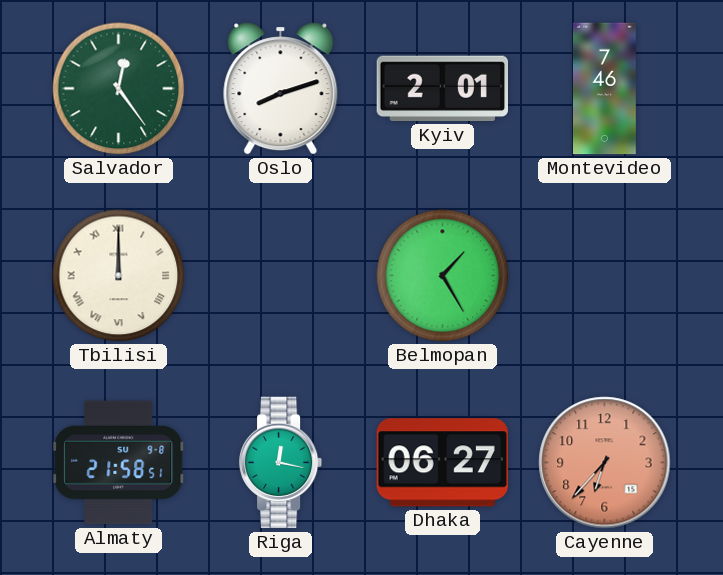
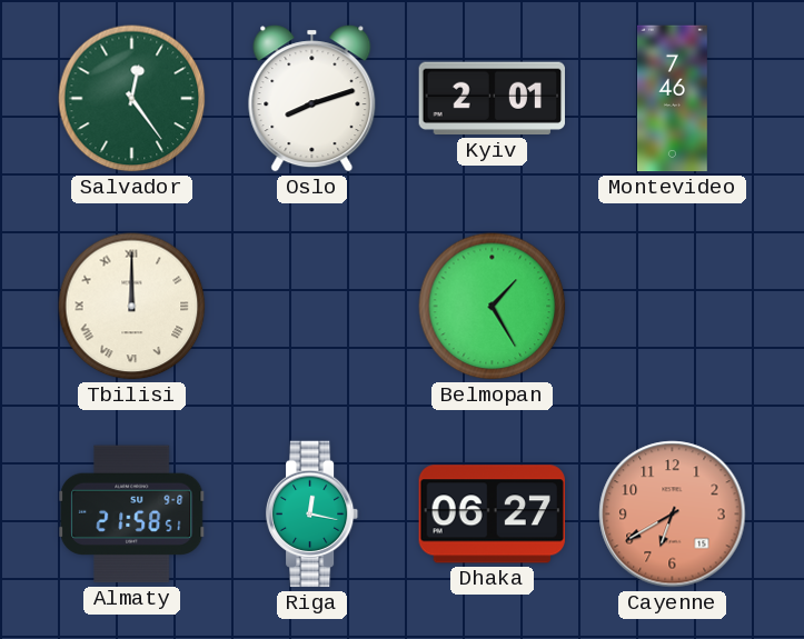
Cayenne: 6:37 -> 6:40 (673, 515)
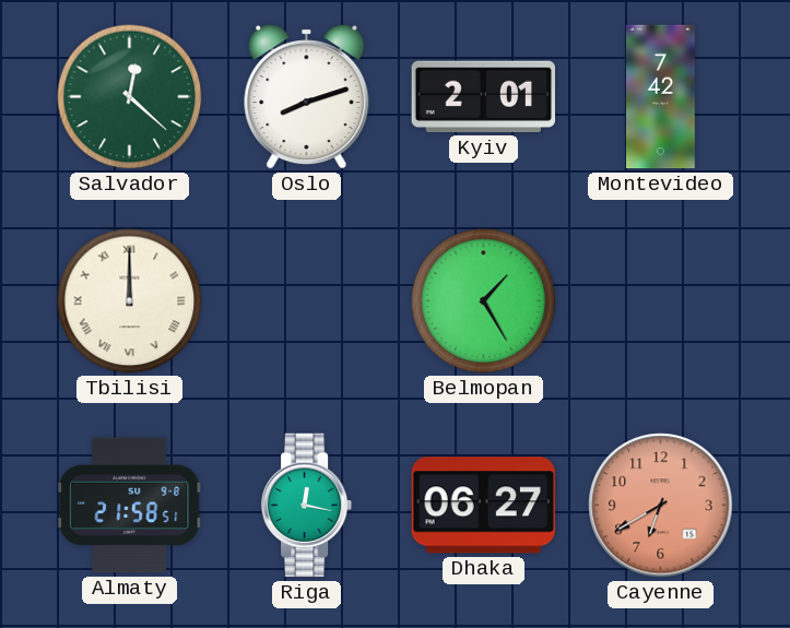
Salvador: 12:24 -> 12:22 (130, 97)
Montevideo: 7:46 -> 7:42 (660, 97)
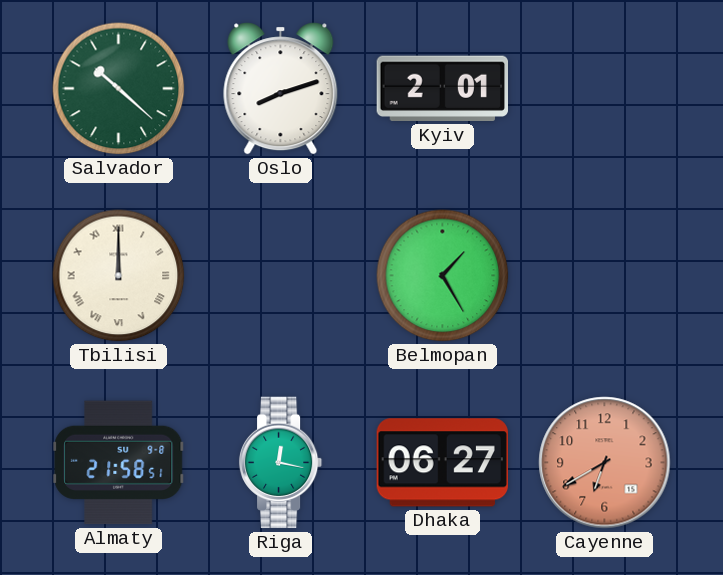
Salvador: 12:22 -> 10:22 (119, 89)
Montevideo: 7:42 -> none (660, 97)
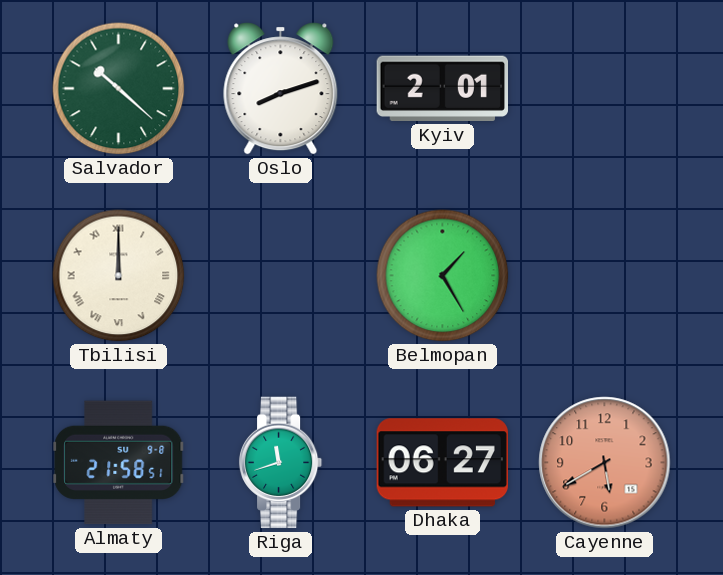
Riga: 12:17 -> 11:42 (281, 463)
Cayenne: 6:40 -> 5:40 (605, 463)
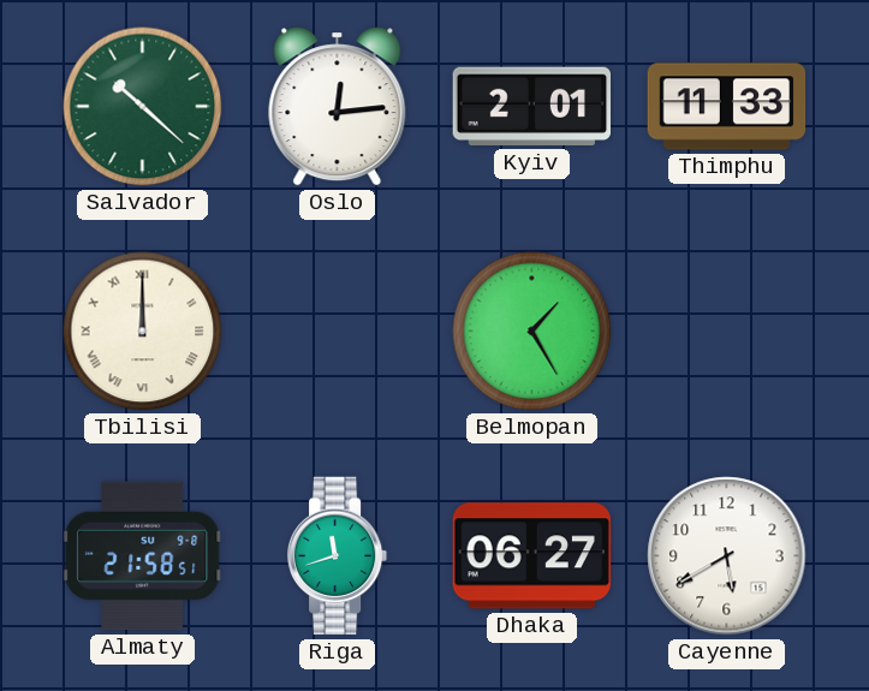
Oslo: 8:12 -> 12:14 (338, 107)
Thimphu: none -> 11:33 (727, 107)
Cayenne dial: salmon -> white (727, 556)
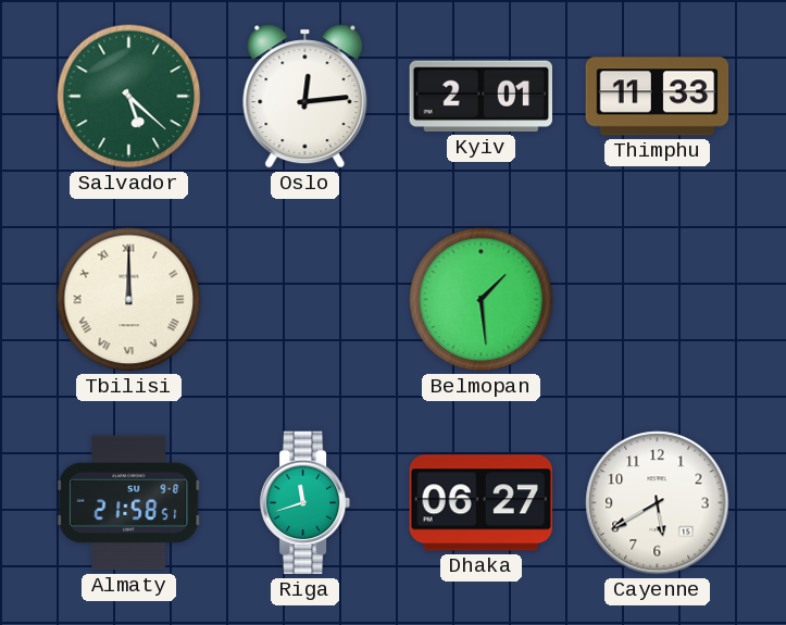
Salvador: 10:22 -> 5:22 (129, 97)
Belmopan: 1:25 -> 1:29 (482, 300)
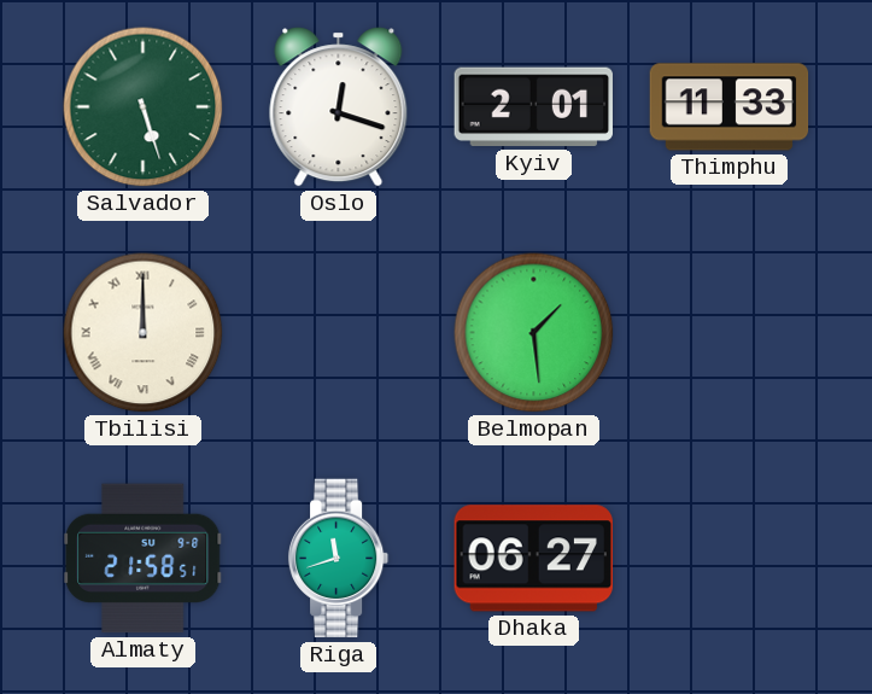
Salvador: 5:22 -> 5:27 (144, 107)
Oslo: 12:14 -> 12:18 (339, 107)
Cayenne: 5:40 -> none (658, 503)
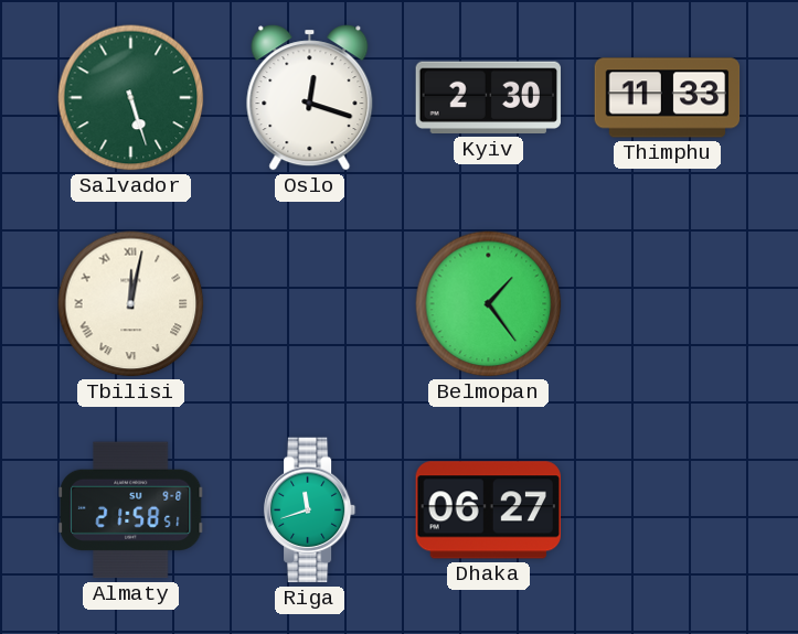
Kyiv: 2:01 -> 2:30 (488, 98)
Tbilisi: 12:00 -> 12:02 (131, 304)
Belmopan: 1:29 -> 1:24 (489, 304)
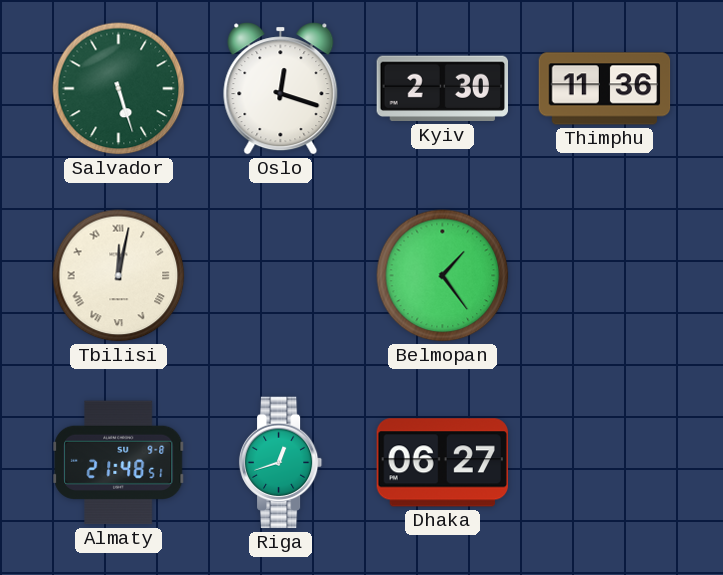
Thimphu: 11:33 -> 11:36 (605, 89)
Almaty: 21:58 -> 21:48 (119, 463)
Riga: 11:42 -> 12:42 (281, 463)
